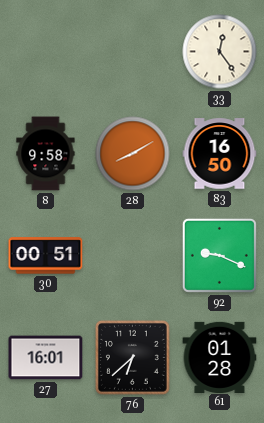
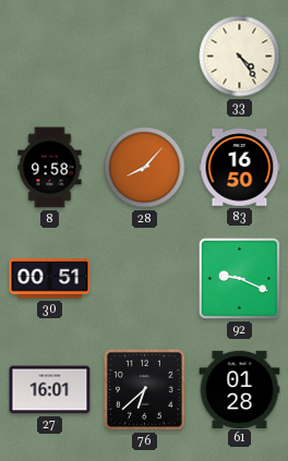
33: 12:24 -> 4:24 (240, 57)
28: 8:10 -> 8:07 (145, 168)
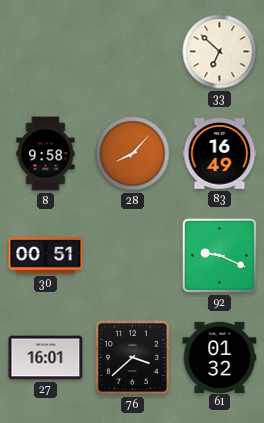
33: 4:24 -> 6:52 (220, 52)
83: 16:50 -> 16:49 (220, 154)
76: 6:38 -> 3:38 (132, 357)
61: 01:28 -> 01:32 (220, 357)
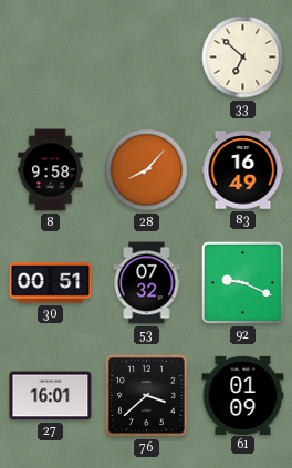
53: none -> 07:32 (147, 283)
61: 01:32 -> 01:09 (243, 395)
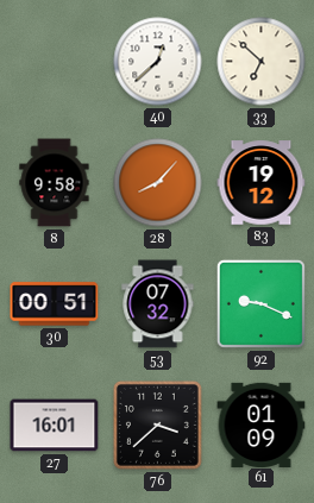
40: none -> 12:38 (158, 62)
83: 16:49 -> 19:12 (262, 183)
